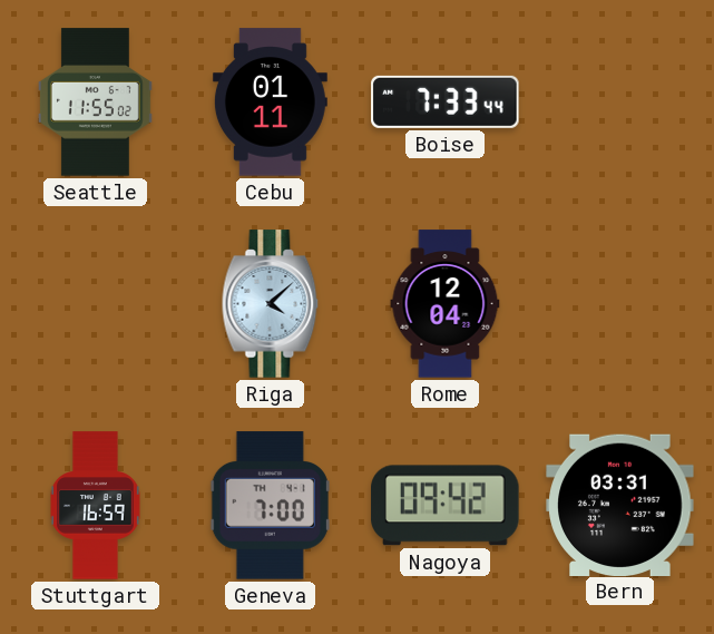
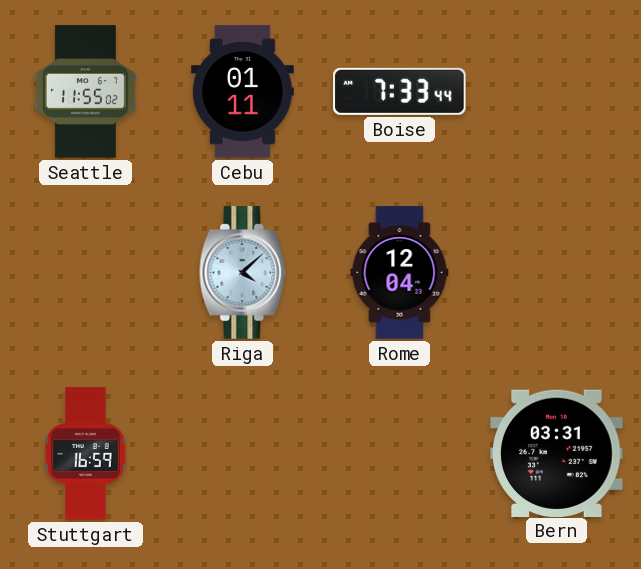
Geneva: 7:00 -> none (270, 506)
Nagoya: 09:42 -> none (446, 506)
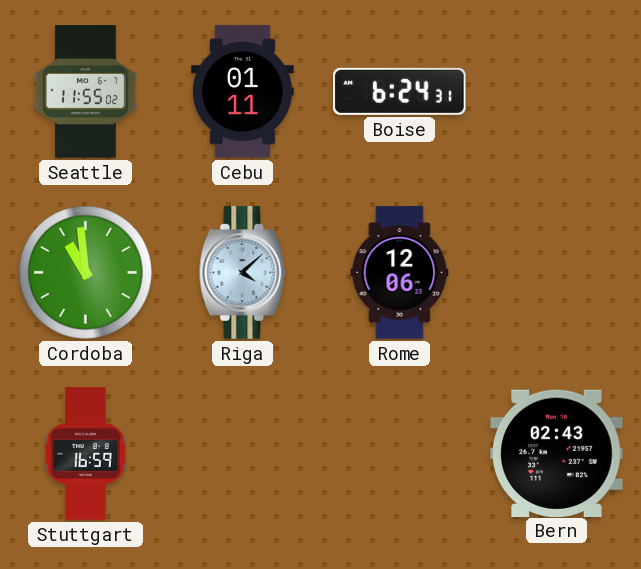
Boise: 7:33 -> 6:24 (400, 91)
Cordoba: none -> 10:59 (85, 272)
Rome: 12:04 -> 12:06 (400, 273)
Bern: 03:31 -> 02:43 (557, 453)
